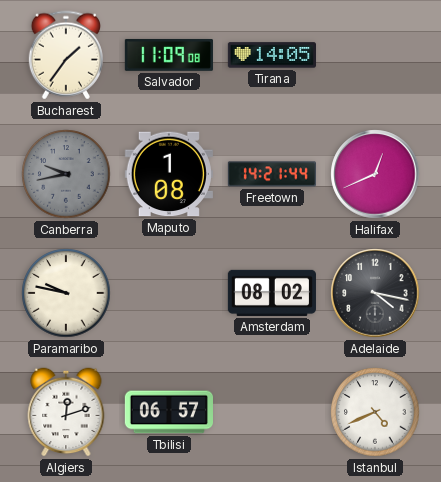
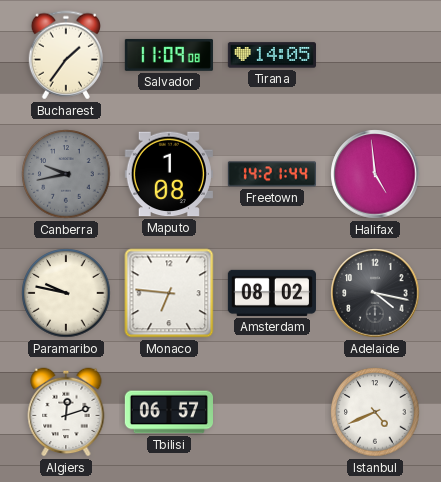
Halifax: 12:41 -> 4:59 (375, 174)
Monaco: none -> 6:46 (169, 293)
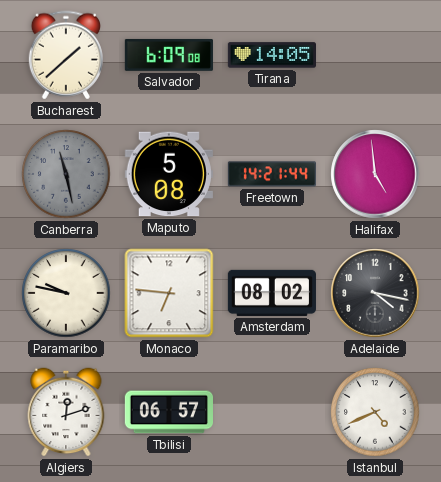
Bucharest: 1:36 -> 1:38 (66, 55)
Salvador: 11:09 -> 6:09 (169, 55)
Canberra: 9:43 -> 11:28 (66, 174)
Maputo: 1:08 -> 5:08 (169, 174)
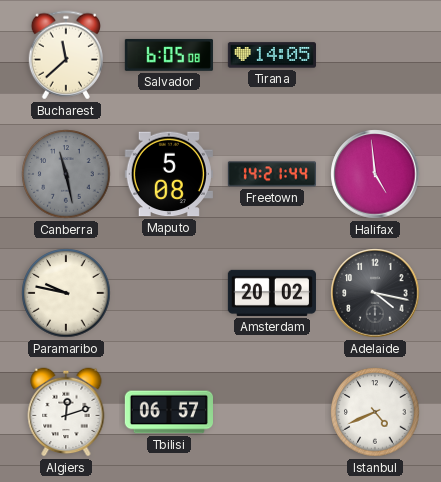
Bucharest: 1:38 -> 11:38 (66, 55)
Salvador: 6:09 -> 6:05 (169, 55)
Monaco: 6:46 -> none (169, 293)
Amsterdam: 08:02 -> 20:02 (272, 293)
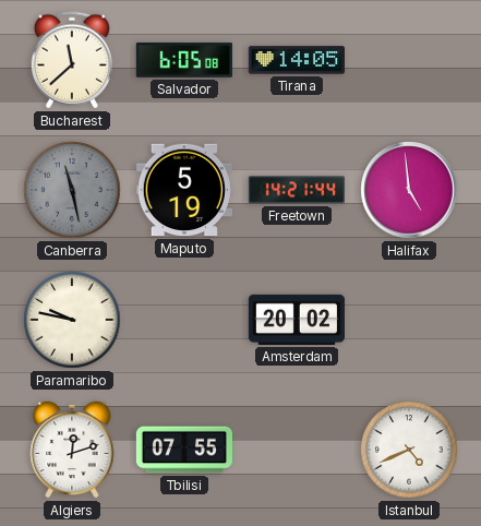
Maputo: 5:08 -> 5:19 (184, 190)
Adelaide: 4:17 -> none (375, 293)
Tbilisi: 06:57 -> 07:55 (183, 450)
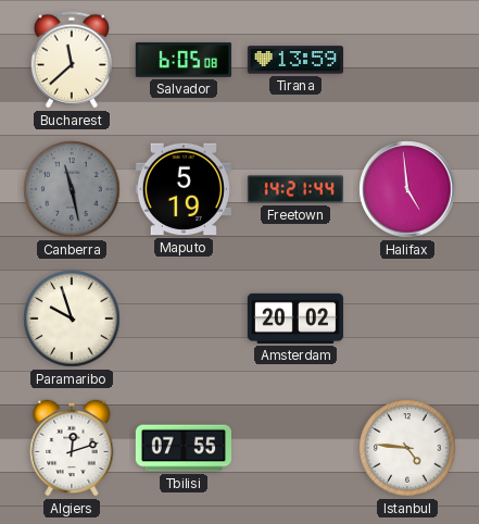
Tirana: 14:05 -> 13:59 (294, 60)
Paramaribo: 9:47 -> 9:57 (72, 319)
Istanbul: 4:41 -> 4:46 (407, 448)
